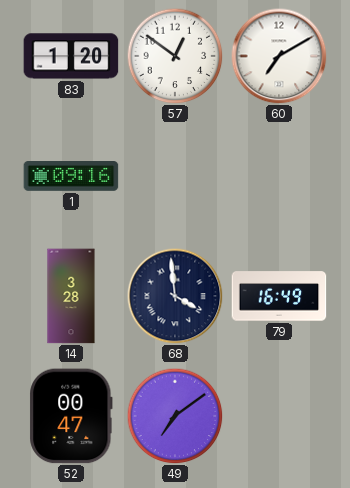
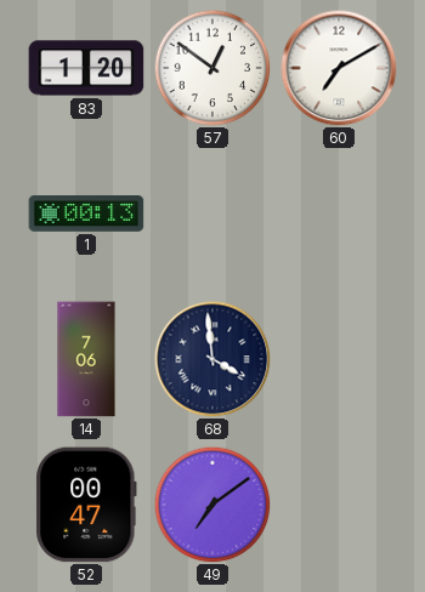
1: 09:16 -> 00:13 (86, 215)
14: 3:28 -> 7:06 (86, 359)
79: 16:49 -> none (279, 296)
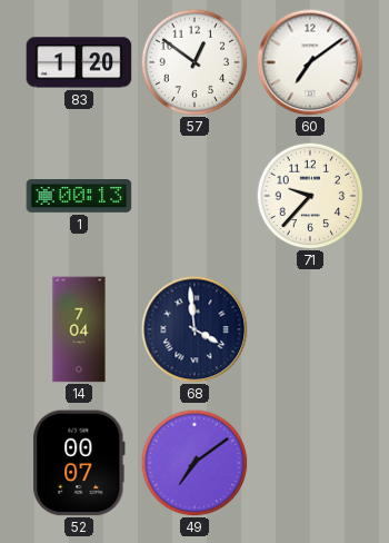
60: 7:10 -> 7:09 (310, 62)
71: none -> 9:37 (310, 196)
14: 7:06 -> 7:04 (79, 329)
52: 00:47 -> 00:07 (79, 463)
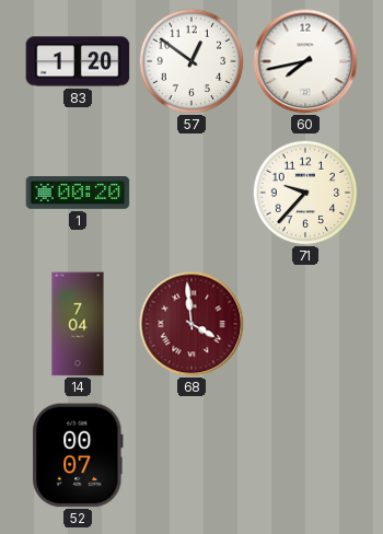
60: 7:09 -> 7:43 (305, 61)
1: 00:13 -> 00:20 (78, 194)
68 dial: navy -> burgundy (191, 324)
49: 7:09 -> none (194, 463)
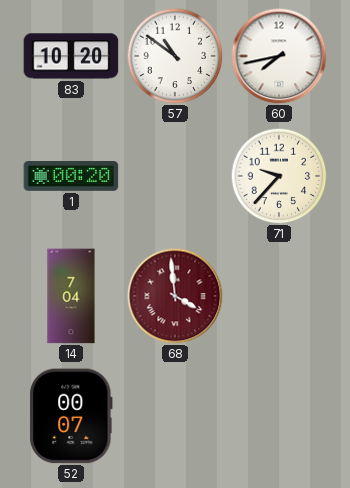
83: 1:20 -> 10:20 (71, 56)
57: 12:51 -> 10:51 (175, 56)
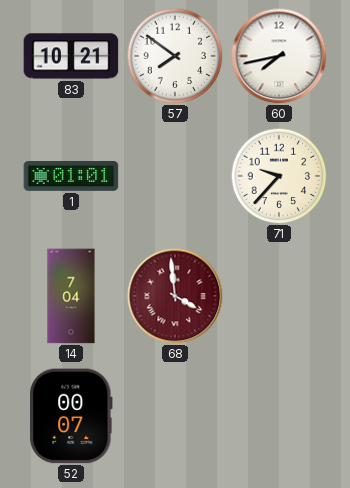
83: 10:20 -> 10:21 (71, 56)
57: 10:51 -> 7:51 (175, 56)
1: 00:20 -> 01:01 (71, 177)
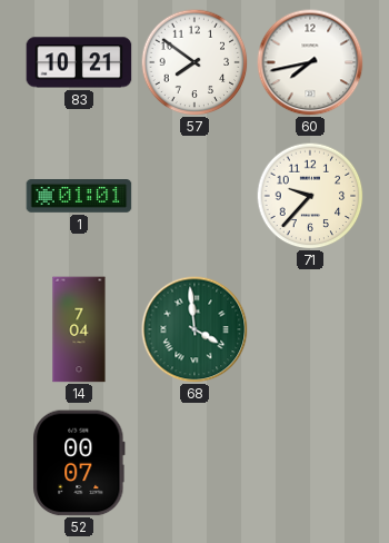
68 dial: burgundy -> green (194, 329)
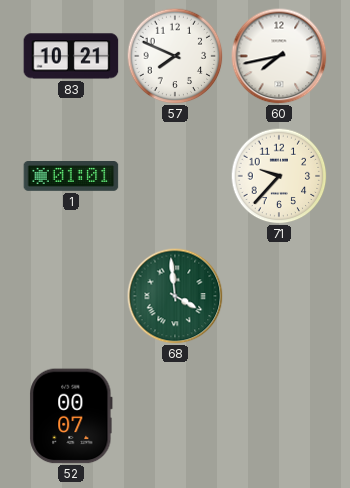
57: 7:51 -> 7:49 (175, 56)
14: 7:04 -> none (79, 329)
